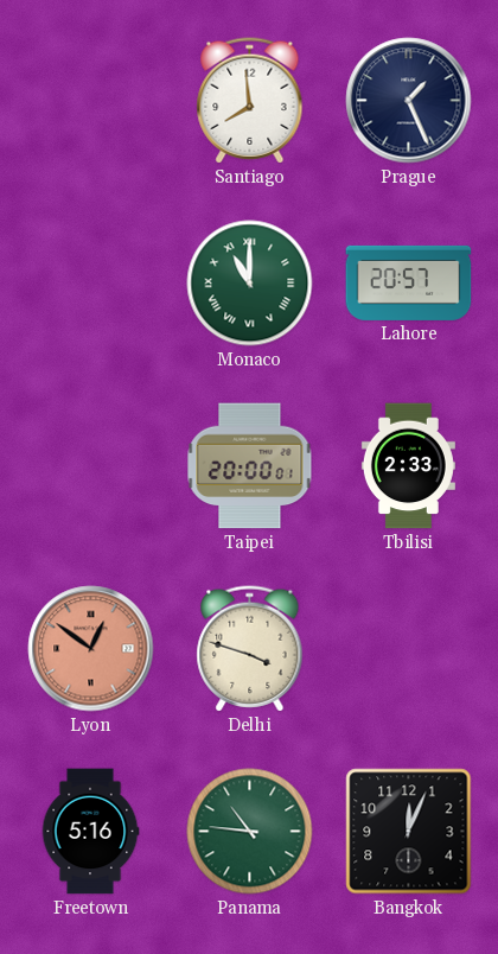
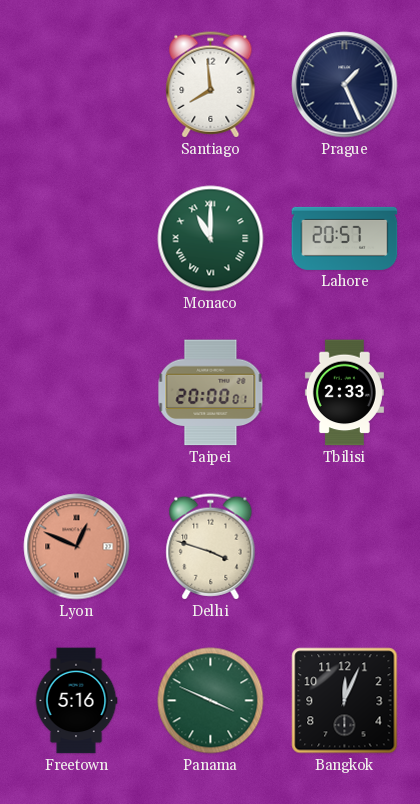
Lyon: 12:51 -> 12:49 (77, 547)
Panama: 10:46 -> 3:49 (211, 701)
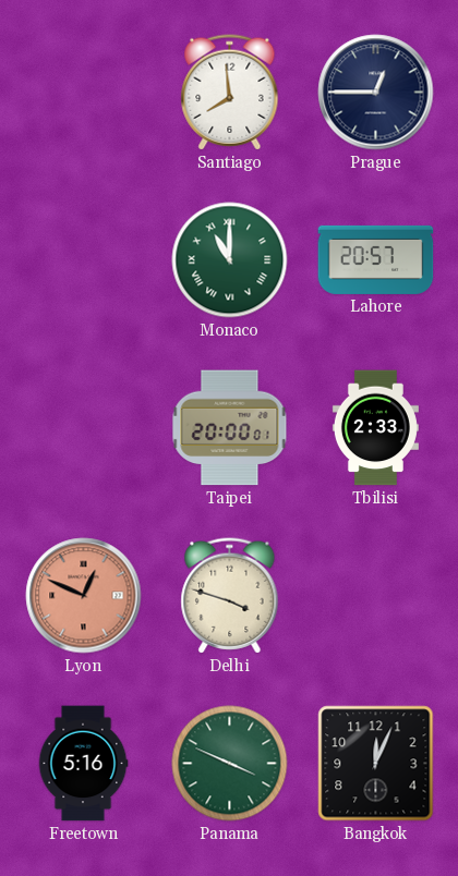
Prague: 1:26 -> 12:45 (376, 93)
